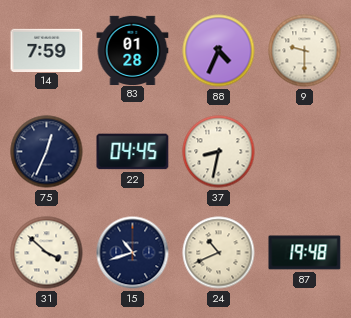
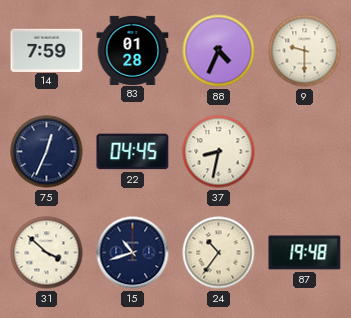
24: 10:41 -> 10:36 (219, 253)
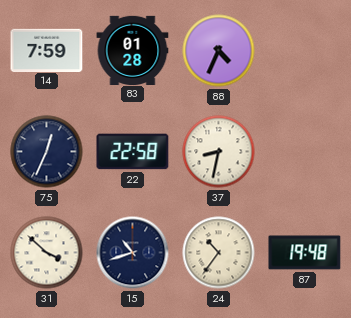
9: 9:30 -> none (305, 51)
22: 04:45 -> 22:58 (133, 152)
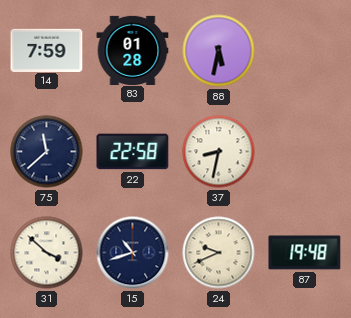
88: 4:34 -> 5:32 (219, 51)
75: 12:34 -> 11:38 (47, 152)
24: 10:36 -> 9:41 (219, 253)
